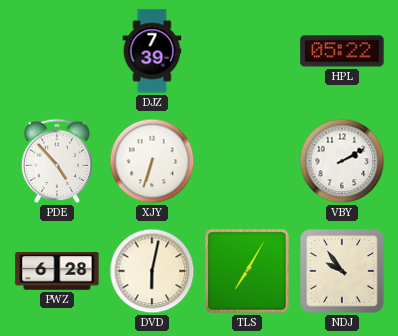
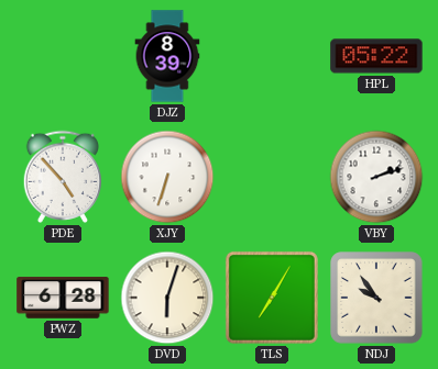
DJZ: 7:39 -> 8:39 (167, 56)
VBY: 2:10 -> 2:12 (376, 177)
DVD: 6:02 -> 6:03 (167, 298)
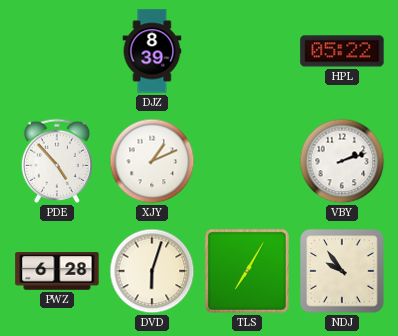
XJY: 6:33 -> 1:11 (152, 161)
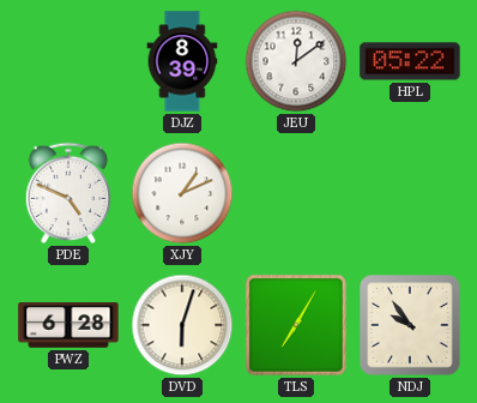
JEU: none -> 12:09 (296, 61)
PDE: 4:53 -> 4:49 (67, 193)
VBY: 2:12 -> none (342, 161)
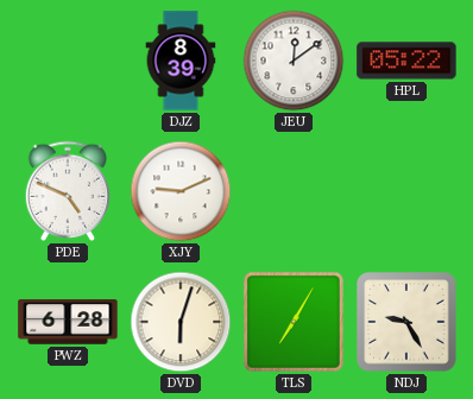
XJY: 1:11 -> 9:11 (181, 191)
NDJ: 9:54 -> 9:25 (406, 322)
